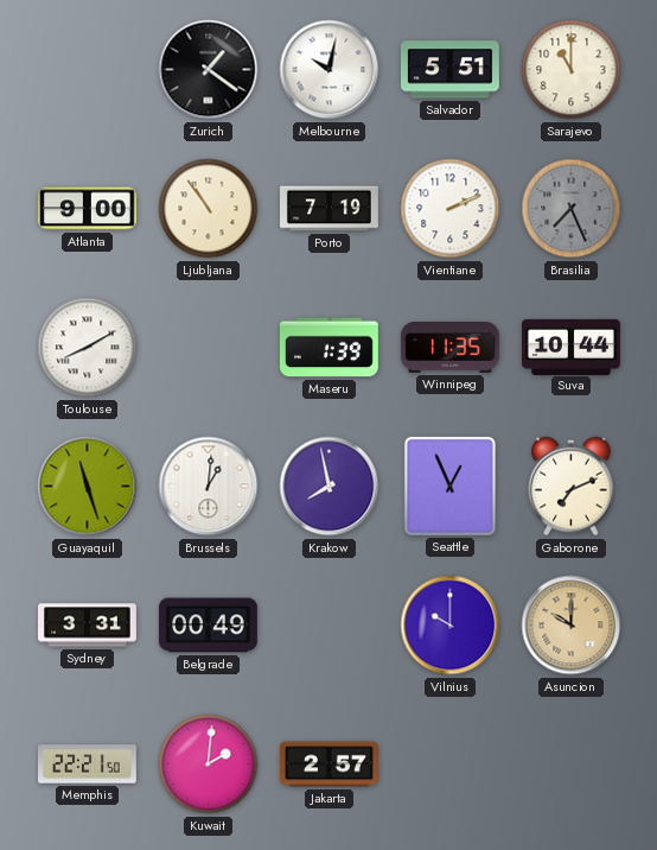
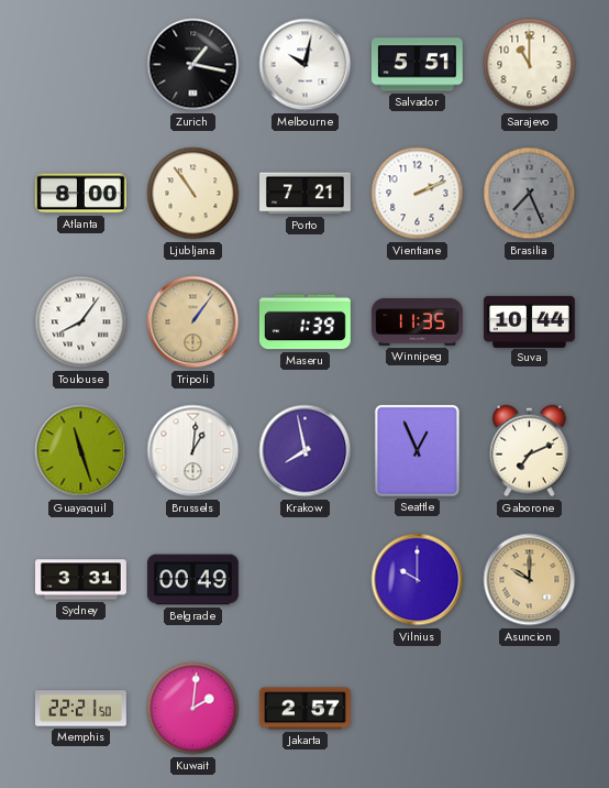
Zurich: 1:21 -> 1:17 (193, 65)
Atlanta: 9:00 -> 8:00 (80, 194)
Porto: 7:19 -> 7:21 (306, 194)
Toulouse: 8:10 -> 8:06 (81, 322)
Tripoli: none -> 1:06 (193, 322)
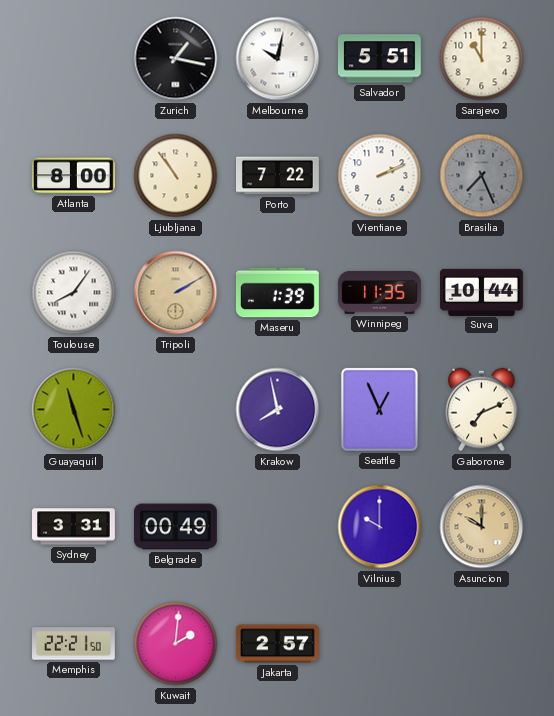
Porto: 7:21 -> 7:22 (278, 176)
Tripoli: 1:06 -> 2:10 (176, 293)
Brussels: 1:01 -> none (193, 451)
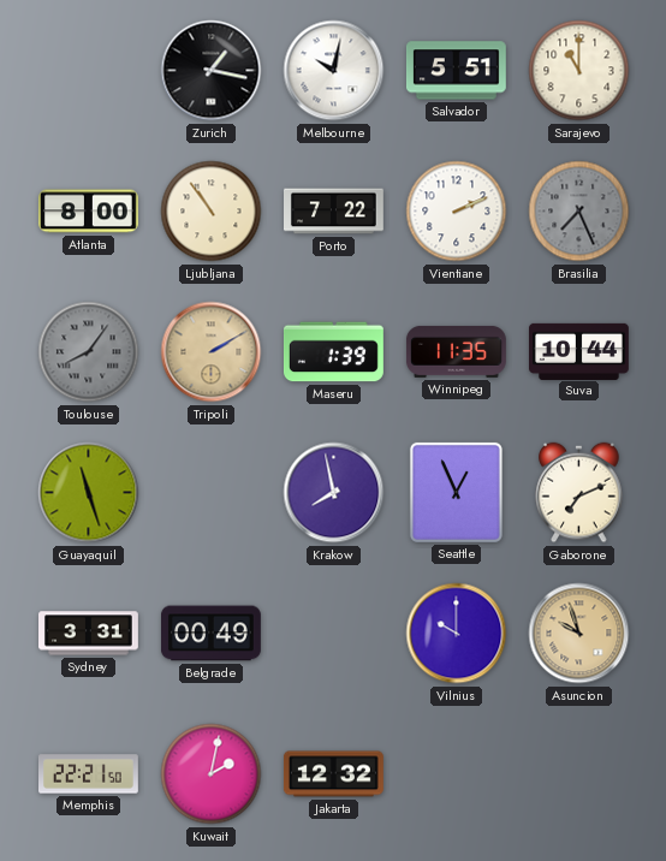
Toulouse dial: white -> grey (89, 352)
Asuncion: 10:00 -> 9:57 (579, 634)
Kuwait: 2:01 -> 2:02 (212, 774)
Jakarta: 2:57 -> 12:32 (333, 774)
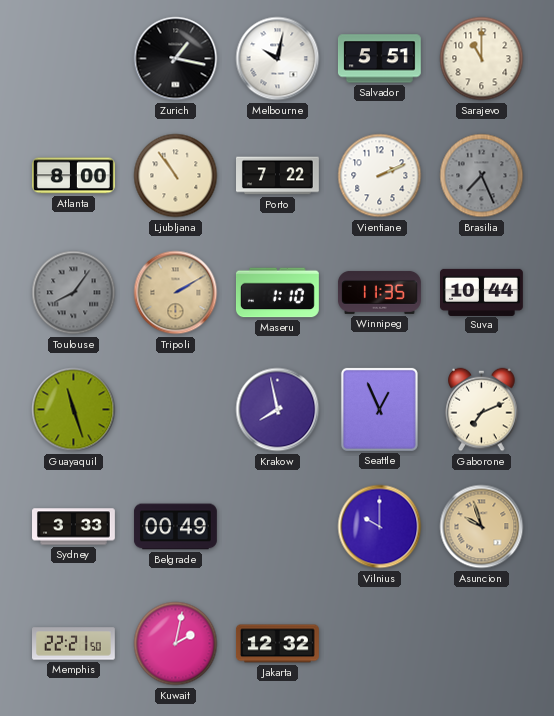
Maseru: 1:39 -> 1:10 (277, 293)
Sydney: 3:31 -> 3:33 (74, 527)
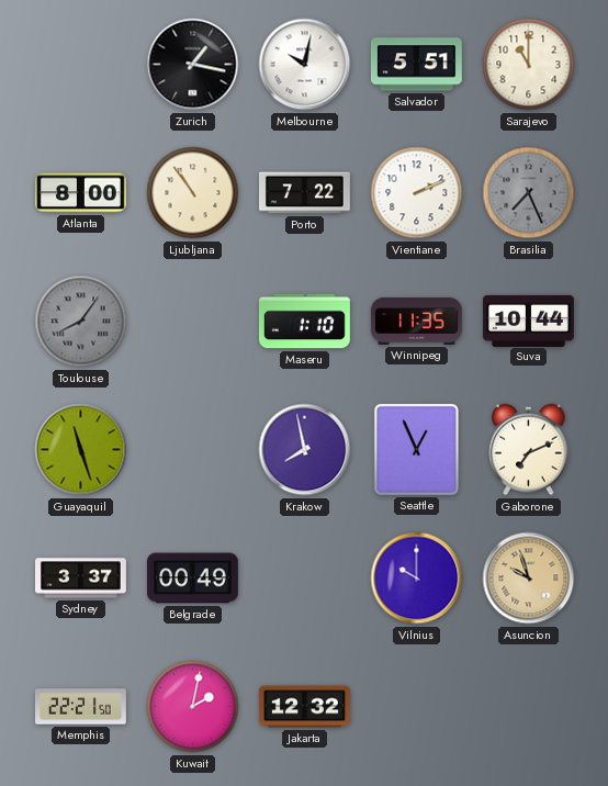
Tripoli: 2:10 -> none (176, 293)
Sydney: 3:33 -> 3:37 (81, 579)
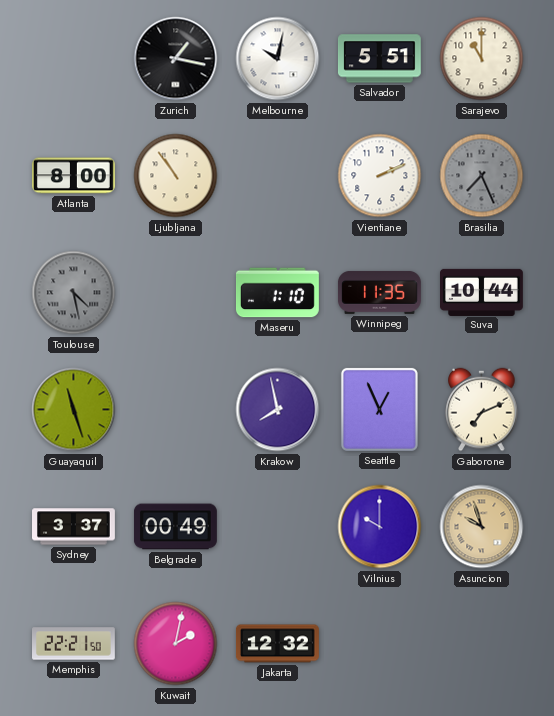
Porto: 7:22 -> none (305, 193)
Toulouse: 8:06 -> 4:28 (74, 293)
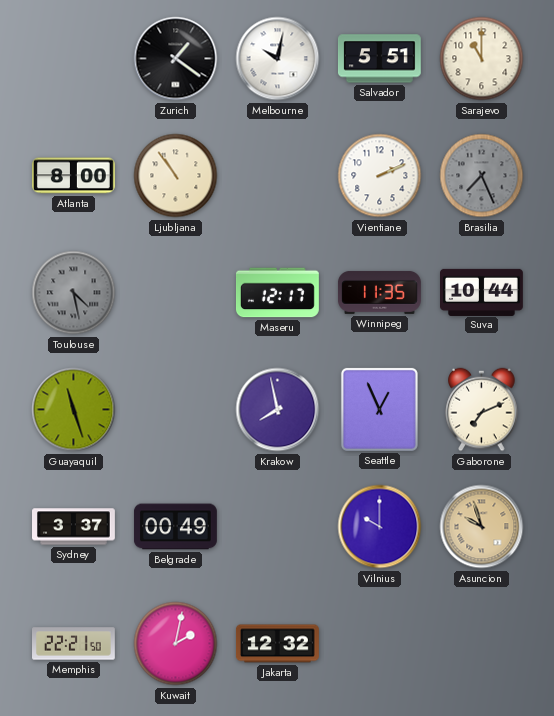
Zurich: 1:17 -> 1:21 (176, 59)
Maseru: 1:10 -> 12:17 (277, 293)
